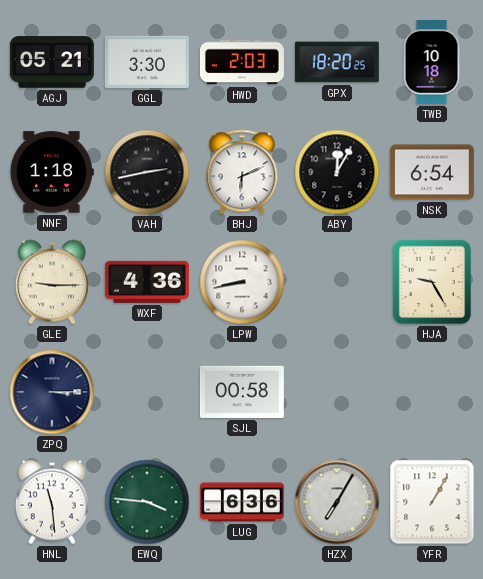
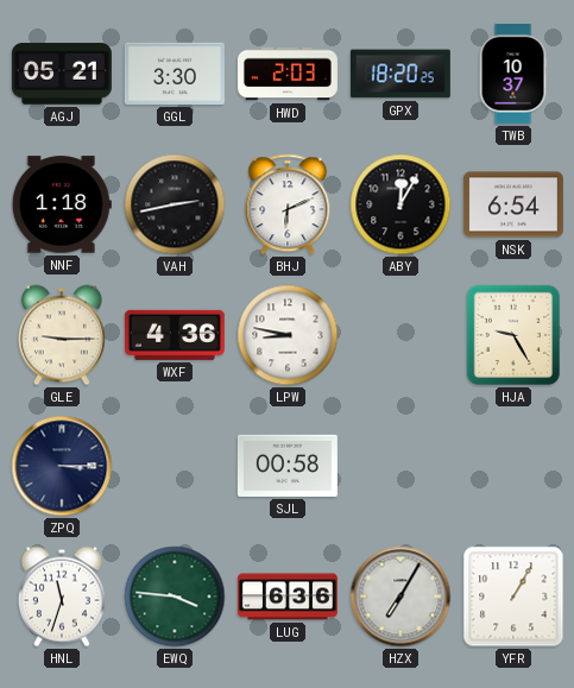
TWB: 10:18 -> 10:37 (513, 74)
LPW: 8:43 -> 8:47 (288, 335)
HNL: 11:29 -> 11:33 (62, 597)
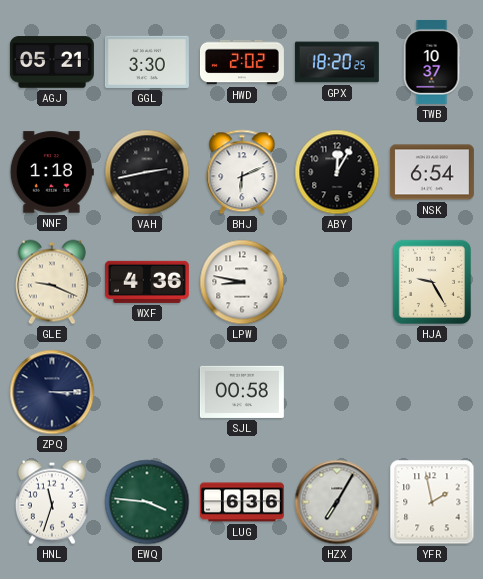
HWD: 2:03 -> 2:02 (242, 62)
GLE: 9:15 -> 9:19 (52, 282)
YFR: 1:05 -> 1:58 (432, 502)
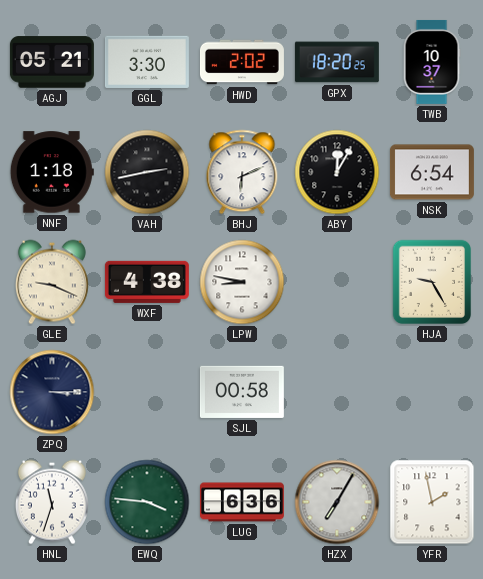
WXF: 4:36 -> 4:38 (147, 282)
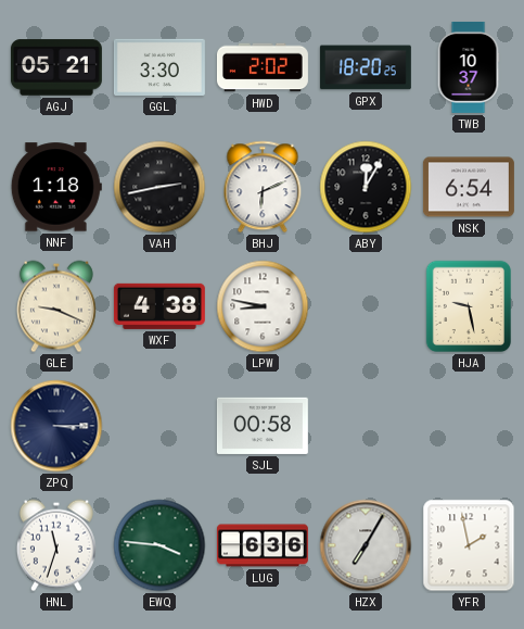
HJA: 9:25 -> 9:28 (469, 306)
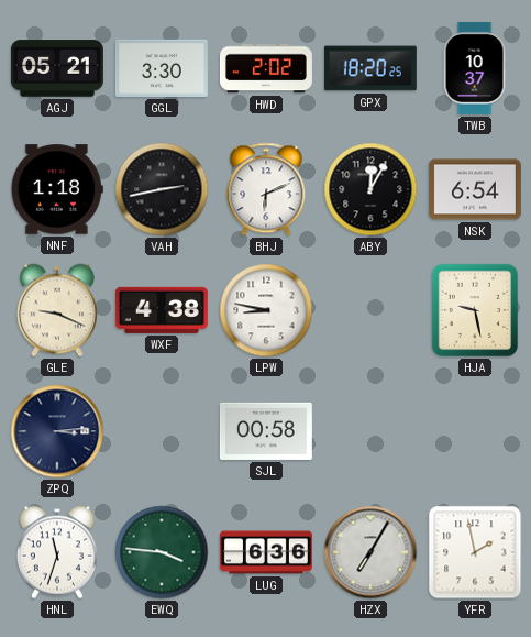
ZPQ: 3:15 -> 3:14 (57, 431)
